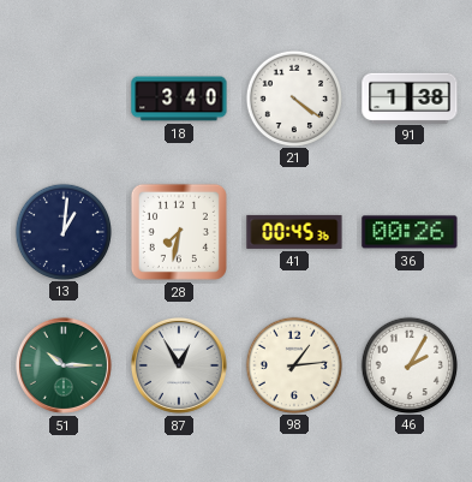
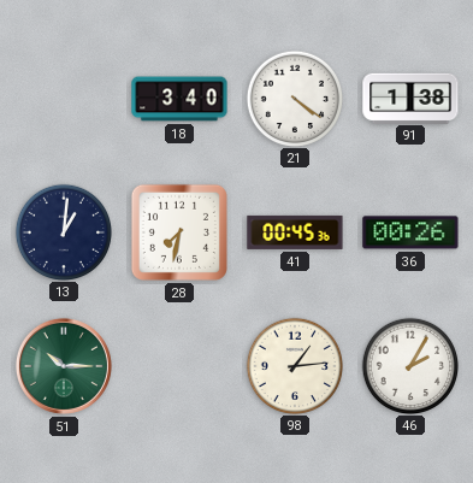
87: 12:55 -> none (179, 365)
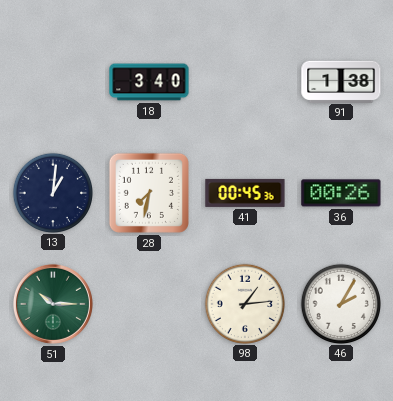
21: 4:21 -> none (294, 98)
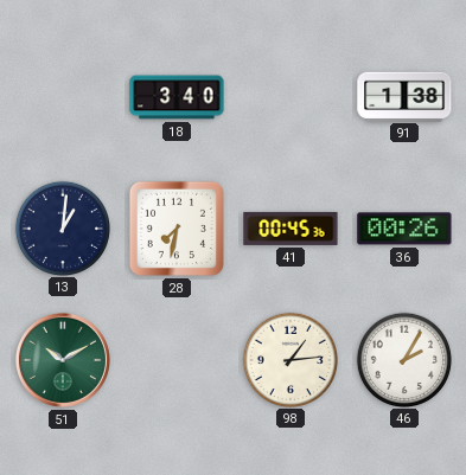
51: 10:15 -> 10:10 (63, 360)
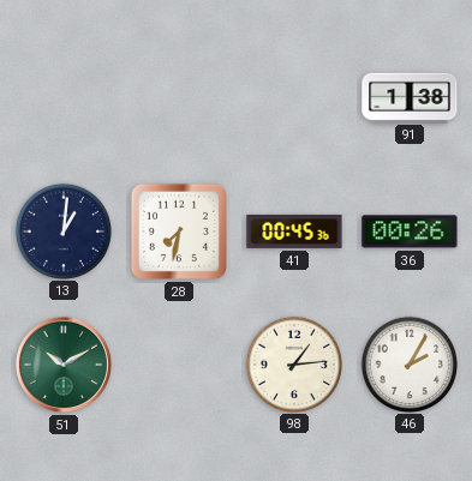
18: 3:40 -> none (177, 97)
